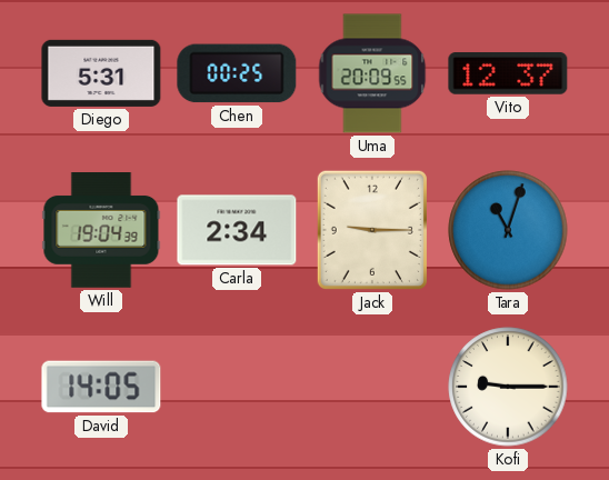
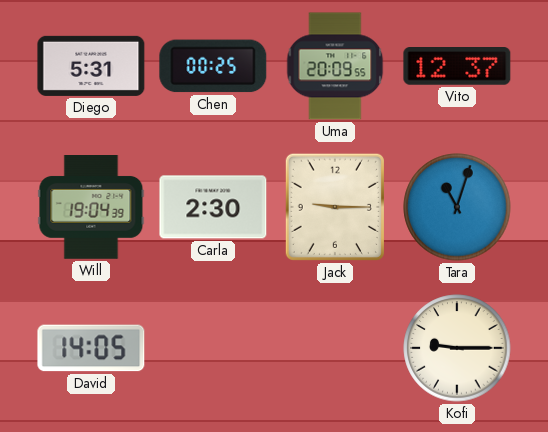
Carla: 2:34 -> 2:30 (213, 207)
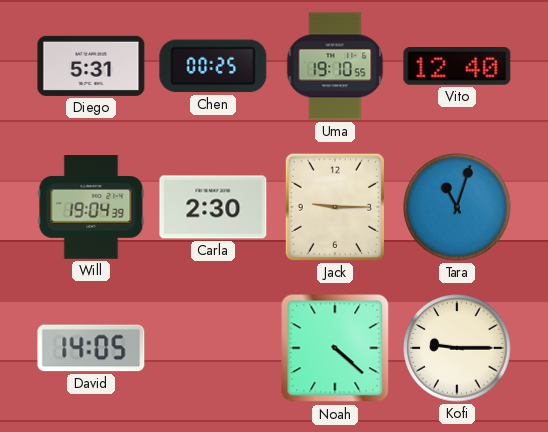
Uma: 20:09 -> 19:10 (335, 66)
Vito: 12:37 -> 12:40 (457, 67)
Noah: none -> 4:22 (335, 348)
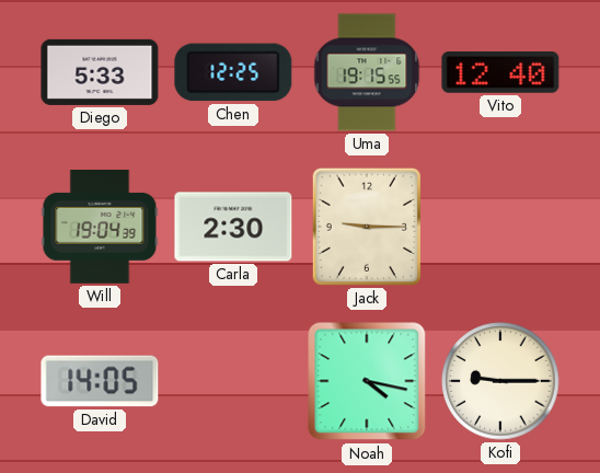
Diego: 5:31 -> 5:33 (100, 72)
Chen: 00:25 -> 12:25 (233, 72)
Uma: 19:10 -> 19:15 (367, 72)
Tara: 11:03 -> none (457, 207)
Noah: 4:22 -> 4:17 (367, 381)
